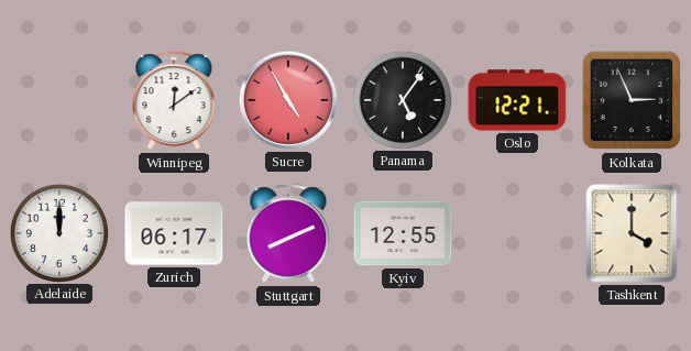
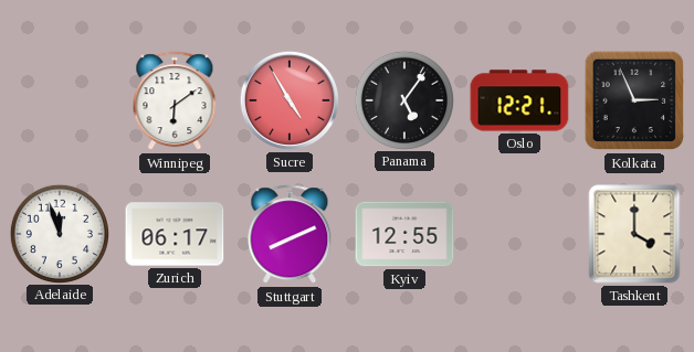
Winnipeg: 12:09 -> 6:09 (175, 102)
Adelaide: 12:00 -> 11:57 (59, 233)
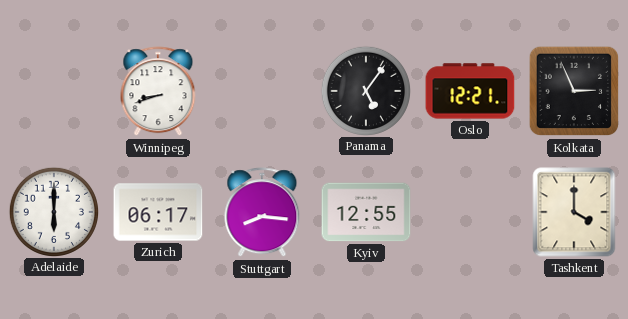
Winnipeg: 6:09 -> 8:42 (158, 92)
Sucre: 4:55 -> none (290, 100)
Adelaide: 11:57 -> 6:00 (53, 211)
Stuttgart: 8:11 -> 8:16 (262, 213)
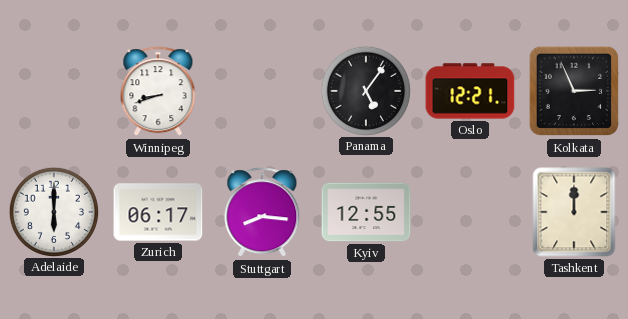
Tashkent: 4:00 -> 12:00 (574, 212)
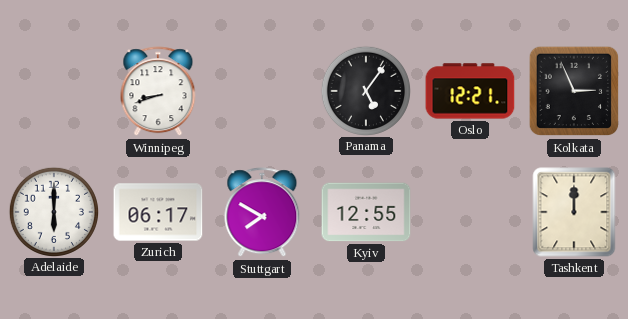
Stuttgart: 8:16 -> 7:50 (262, 213)
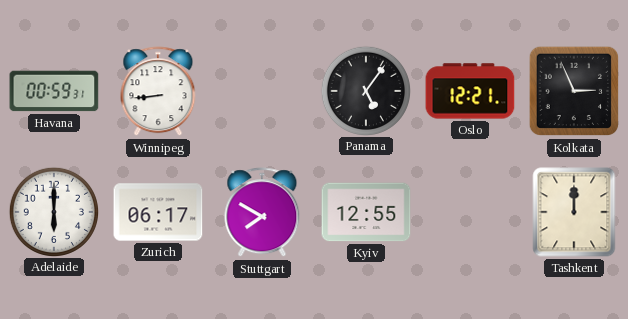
Havana: none -> 00:59 (54, 91)
Winnipeg: 8:42 -> 8:44 (158, 92)
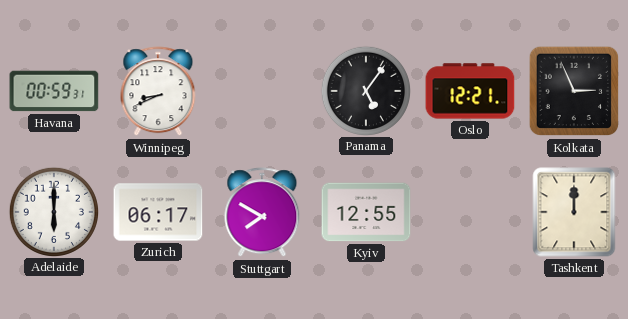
Winnipeg: 8:44 -> 8:41 (158, 92)
